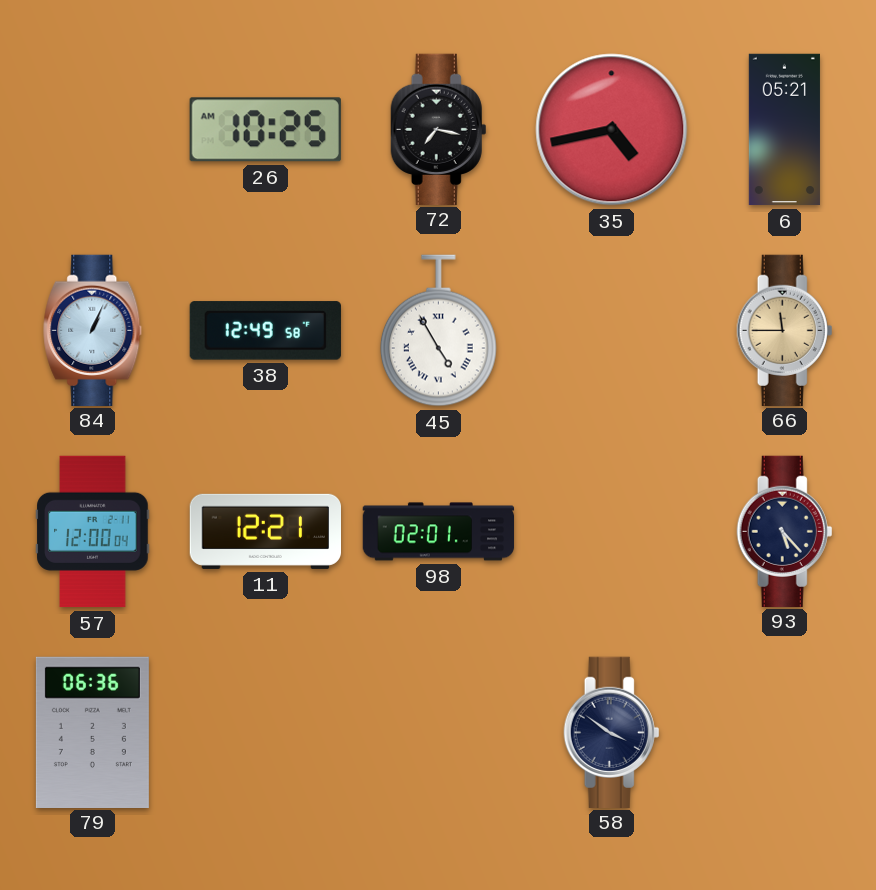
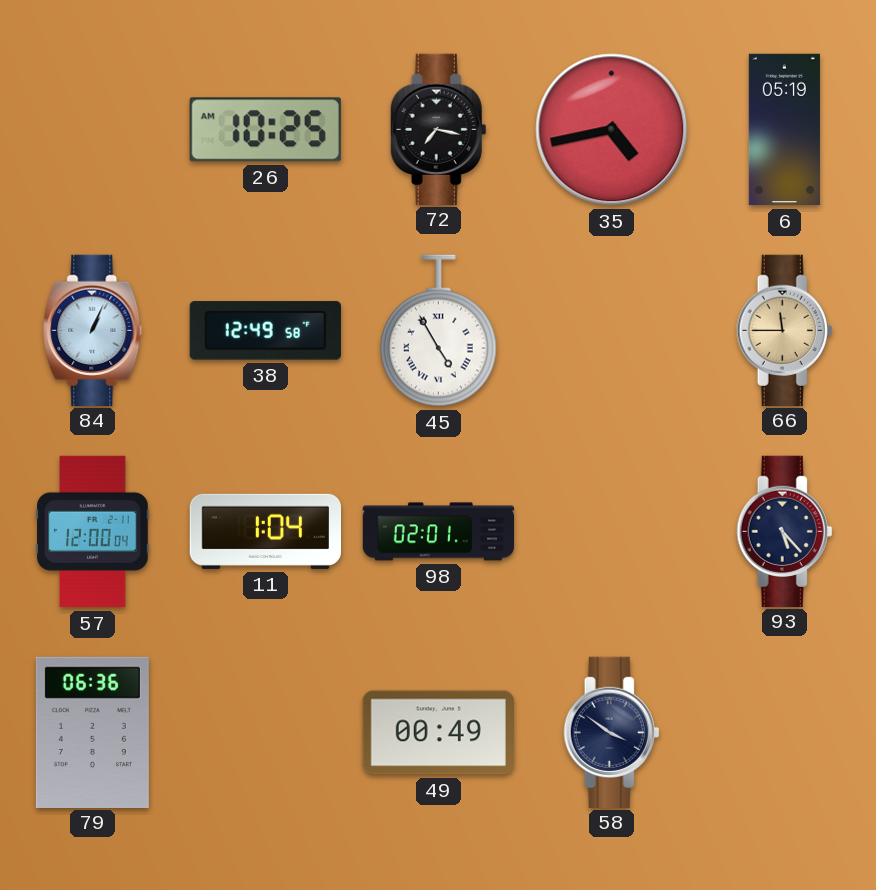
6: 05:21 -> 05:19 (784, 130)
11: 12:21 -> 1:04 (265, 531)
49: none -> 00:49 (438, 733)
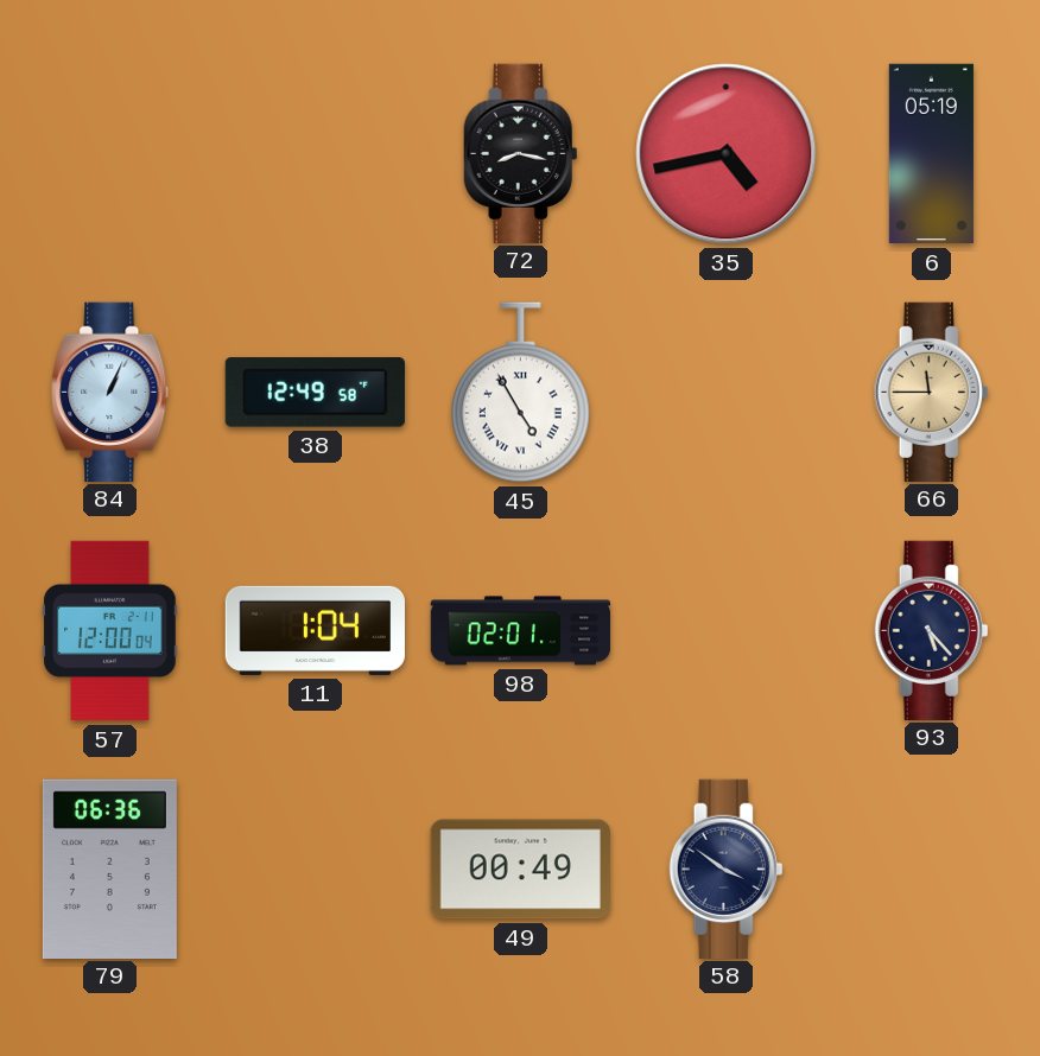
26: 10:25 -> none (265, 130)
72: 7:17 -> 8:17 (521, 153)
